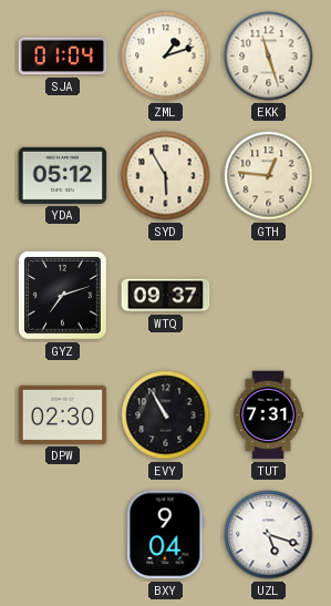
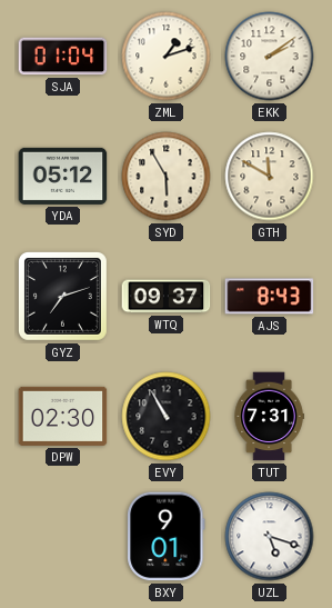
EKK: 11:27 -> 2:09 (270, 57)
GTH: 12:46 -> 11:50 (270, 177)
AJS: none -> 8:43 (270, 297)
BXY: 9:04 -> 9:01 (167, 537)
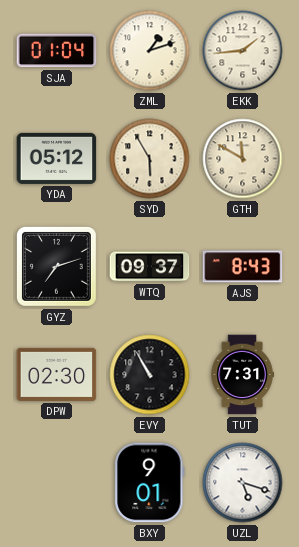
EKK: 2:09 -> 1:44 (243, 51)
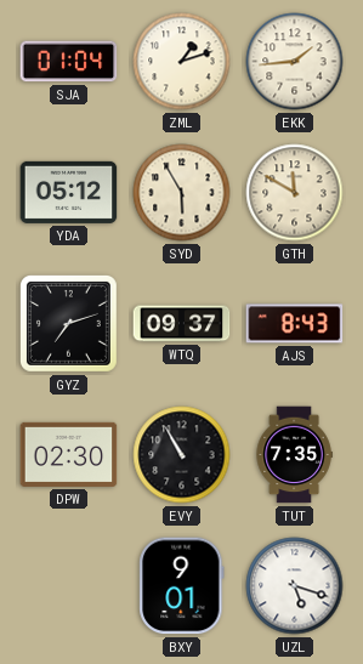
TUT: 7:31 -> 7:35 (294, 455)
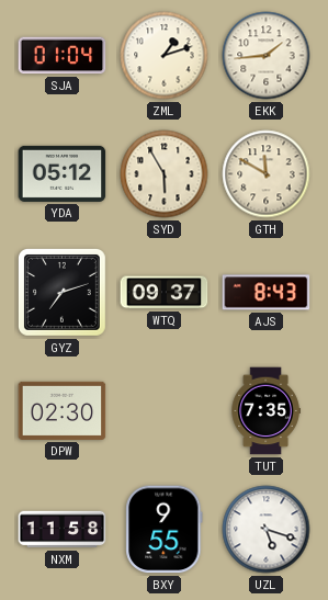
EVY: 10:55 -> none (182, 455)
NXM: none -> 11:58 (63, 530)
BXY: 9:01 -> 9:55 (165, 530)
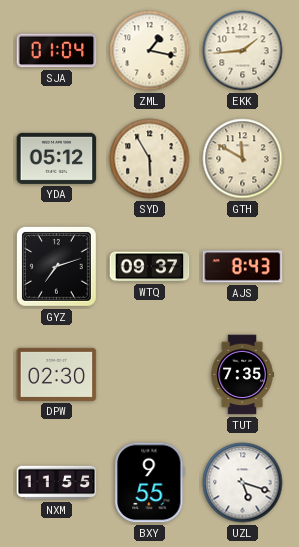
ZML: 1:12 -> 1:17 (150, 51)
NXM: 11:58 -> 11:55 (57, 483)
